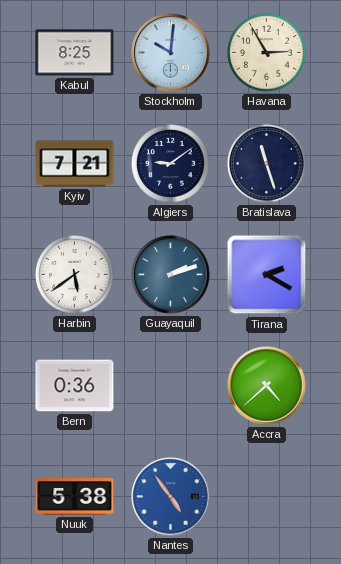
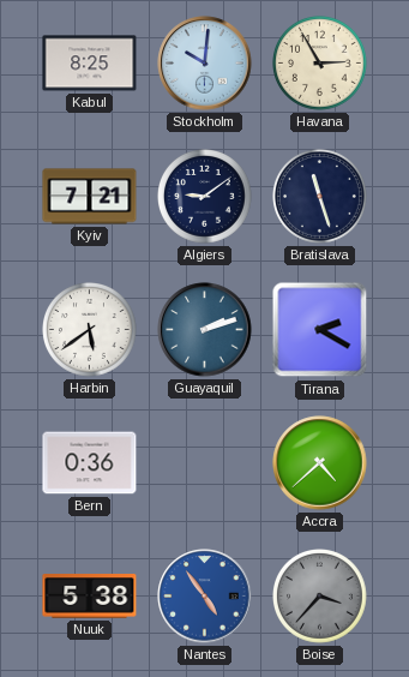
Boise: none -> 3:37 (320, 597)
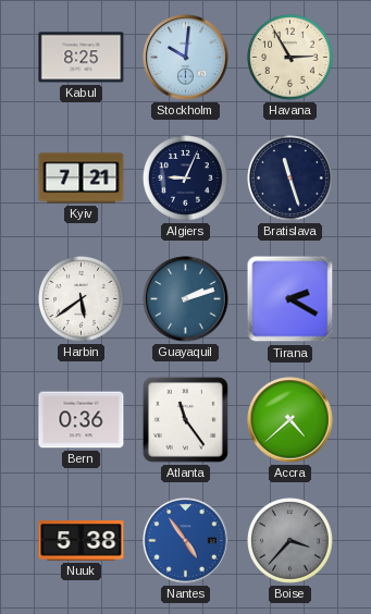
Algiers: 9:09 -> 9:04 (186, 179)
Atlanta: none -> 11:24 (185, 419)
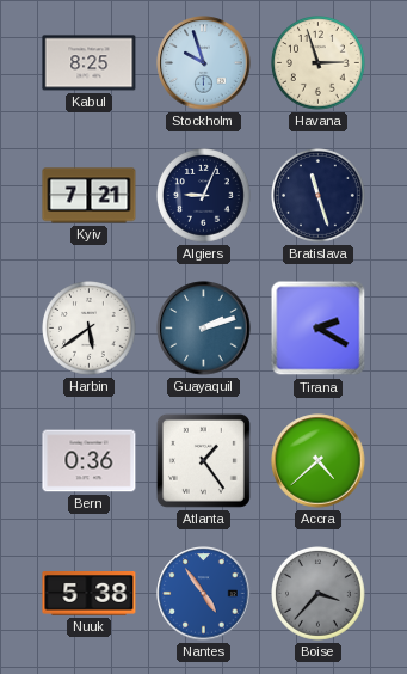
Stockholm: 10:01 -> 9:57 (204, 63)
Havana: 2:55 -> 2:57 (319, 63)
Atlanta: 11:24 -> 1:24 (203, 460)
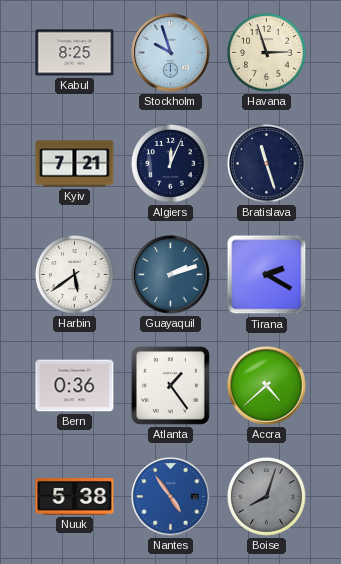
Algiers: 9:04 -> 12:04 (171, 164)
Boise: 3:37 -> 8:03 (267, 497)
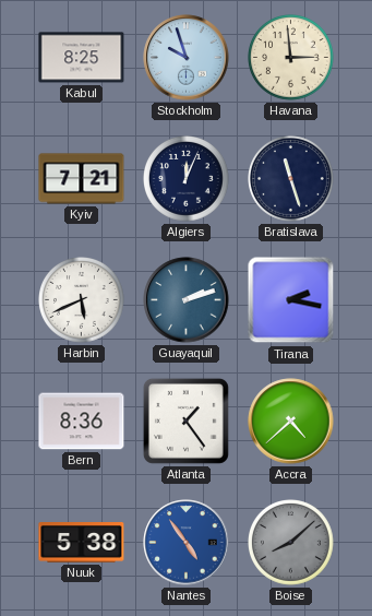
Havana: 2:57 -> 2:59 (291, 58)
Harbin: 5:39 -> 5:41 (82, 300)
Tirana: 2:20 -> 2:17 (291, 300)
Bern: 0:36 -> 8:36 (82, 422)
Boise: 8:03 -> 8:08 (291, 543)
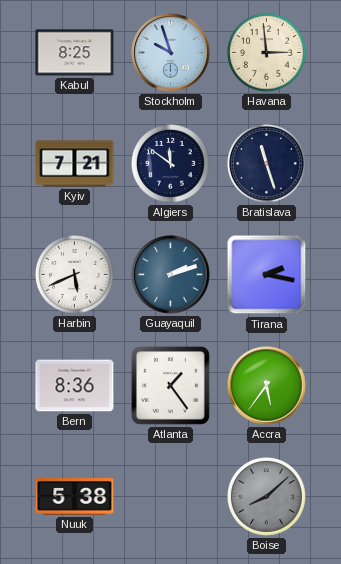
Algiers: 12:04 -> 11:51 (171, 164)
Accra: 4:38 -> 5:36 (267, 386)
Nantes: 4:54 -> none (187, 543)
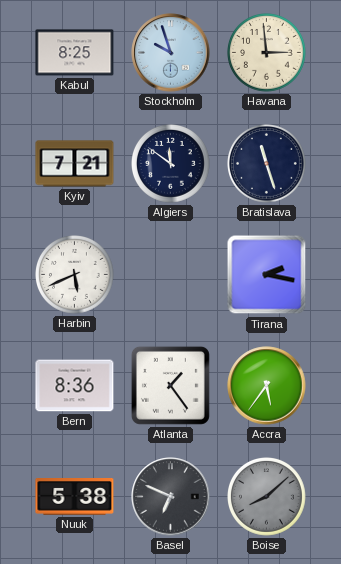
Guayaquil: 2:12 -> none (171, 275)
Basel: none -> 6:49 (171, 497)
